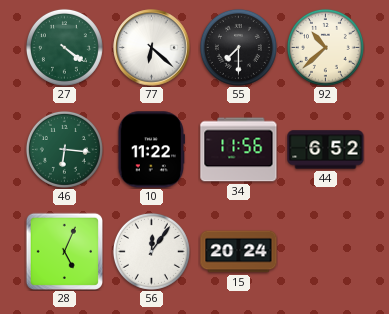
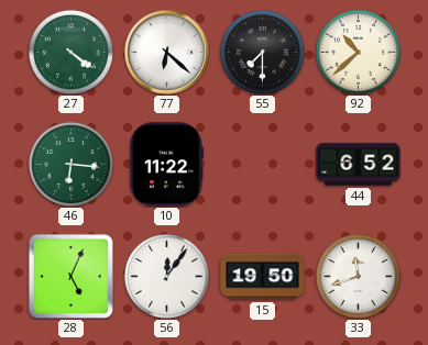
34: 11:56 -> none (239, 150)
15: 20:24 -> 19:50 (263, 277)
33: none -> 11:42 (358, 276)
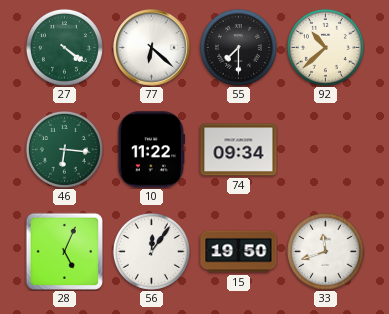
74: none -> 09:34 (239, 150)
44: 6:52 -> none (359, 165)
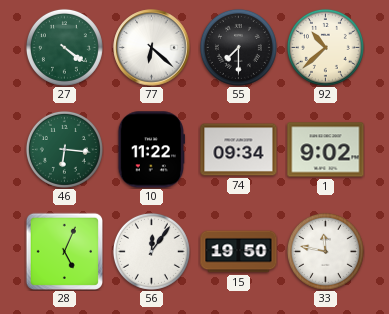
1: none -> 9:02 (326, 150)
33: 11:42 -> 11:47 (325, 251)
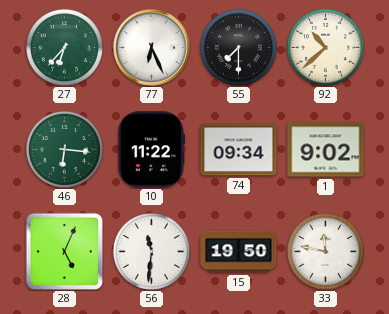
27: 4:21 -> 6:37 (64, 47)
77: 6:22 -> 6:26 (152, 48)
56: 12:06 -> 11:31 (151, 251)
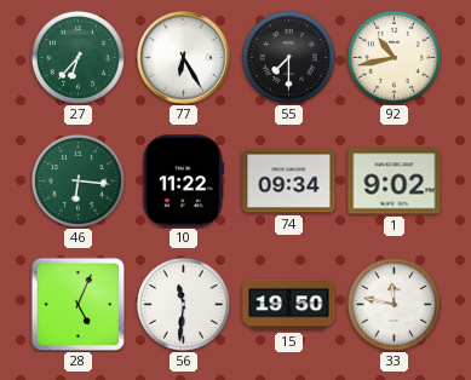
77: 6:26 -> 6:25 (184, 58)
92: 10:38 -> 10:43 (394, 57)
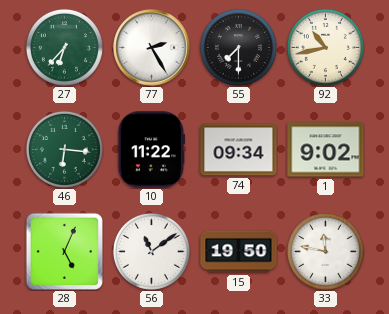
77: 6:25 -> 2:25 (152, 48)
56: 11:31 -> 11:09 (151, 251)
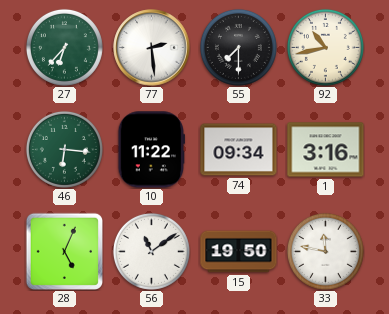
77: 2:25 -> 2:29 (152, 48)
1: 9:02 -> 3:16 (326, 150)
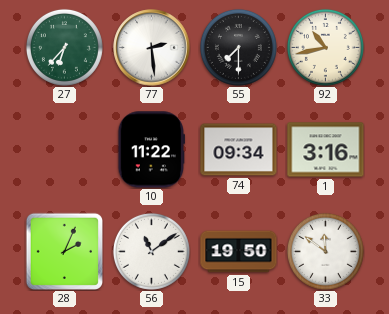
46: 6:16 -> none (64, 149)
28: 5:04 -> 2:04 (64, 251)
33: 11:47 -> 11:51 (325, 251)
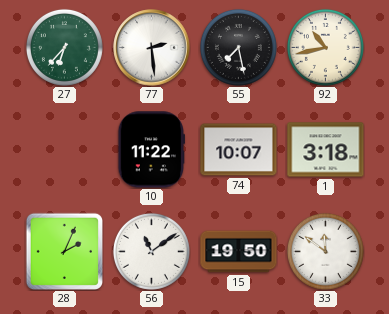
55: 7:30 -> 7:28 (238, 47)
74: 09:34 -> 10:07 (239, 150)
1: 3:16 -> 3:18 (326, 150)
